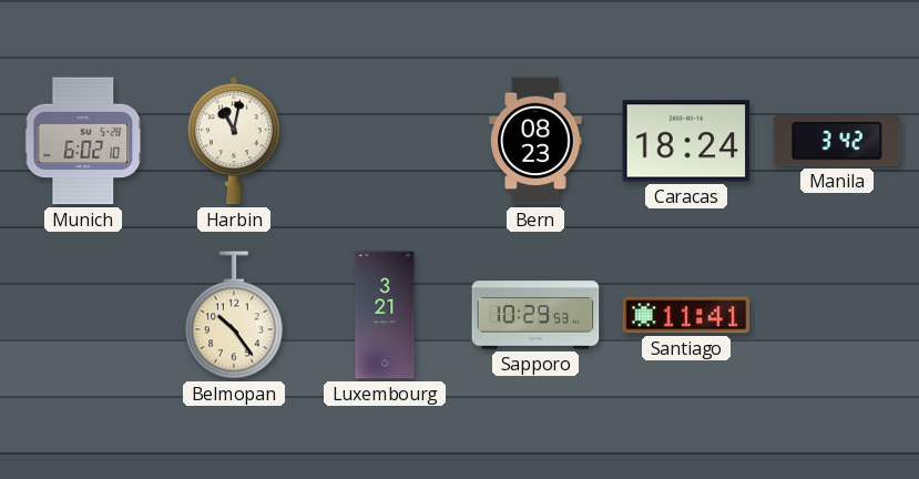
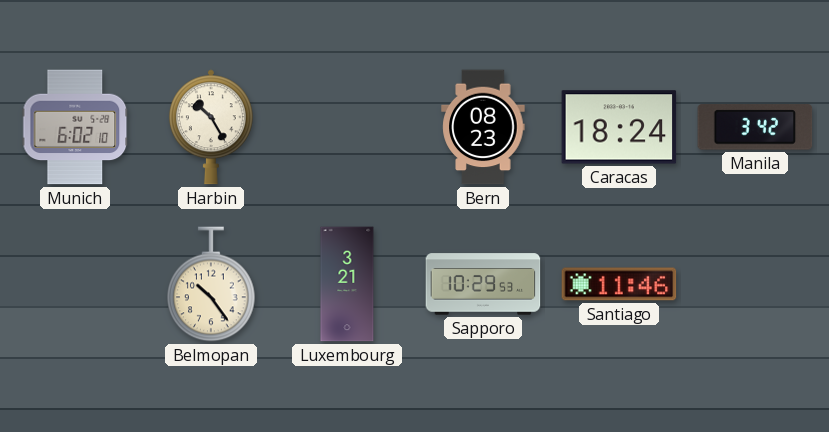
Harbin: 11:02 -> 10:25 (211, 127)
Santiago: 11:41 -> 11:46 (619, 284)
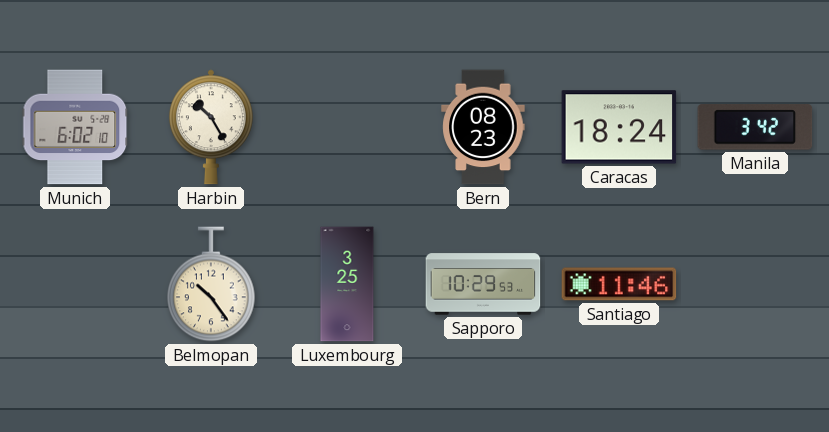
Luxembourg: 3:21 -> 3:25 (347, 284)
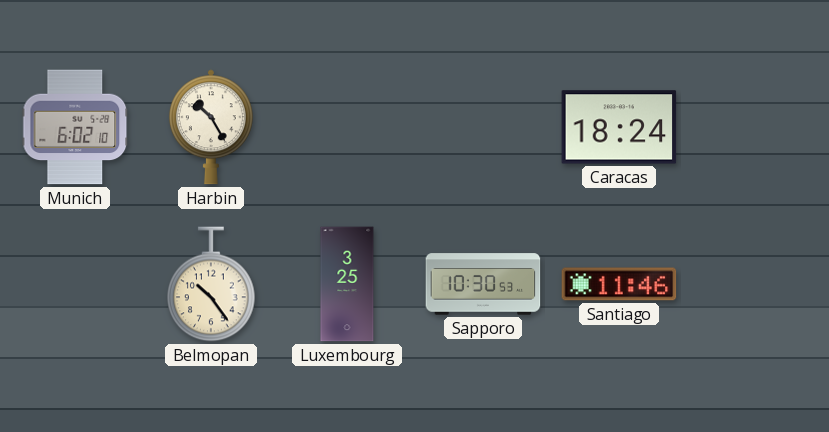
Bern: 08:23 -> none (483, 127)
Manila: 3:42 -> none (755, 127)
Sapporo: 10:29 -> 10:30 (483, 284)
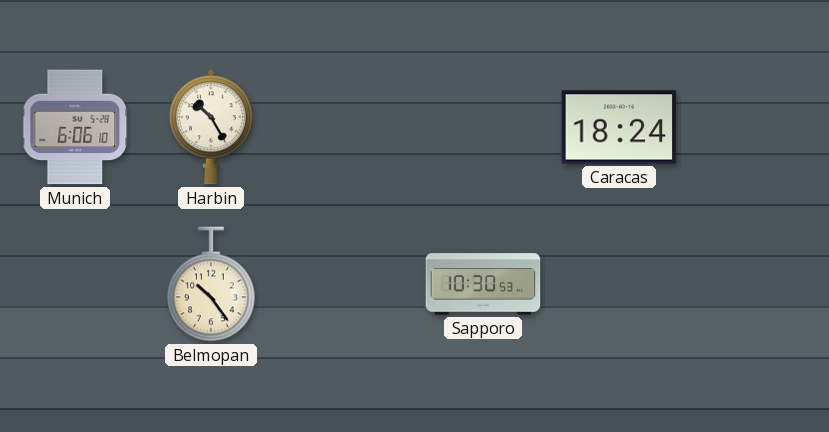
Munich: 6:02 -> 6:06 (75, 127)
Luxembourg: 3:25 -> none (347, 284)
Santiago: 11:46 -> none (619, 284)
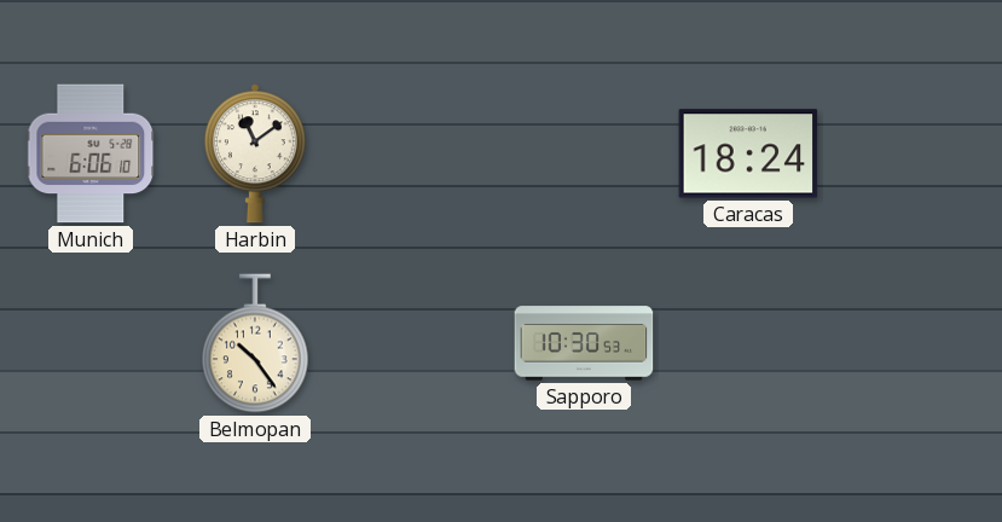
Harbin: 10:25 -> 11:09 (255, 153)
